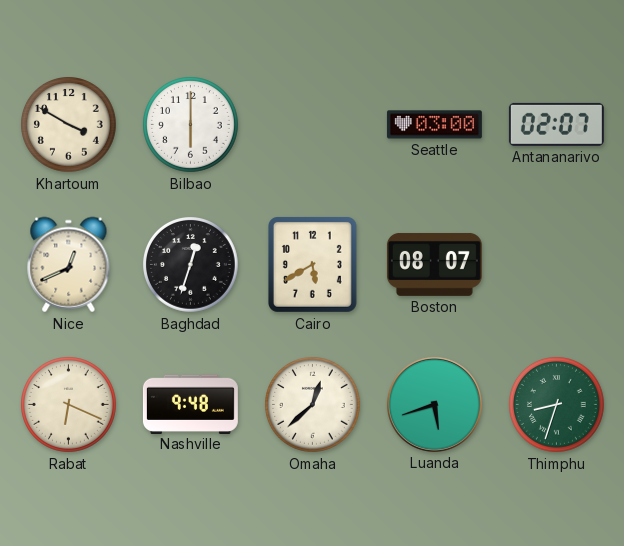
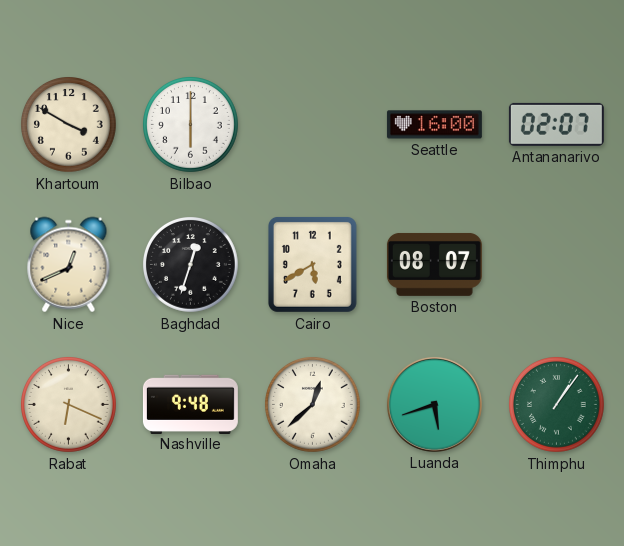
Seattle: 03:00 -> 16:00 (434, 125)
Thimphu: 8:33 -> 1:06 (557, 405)
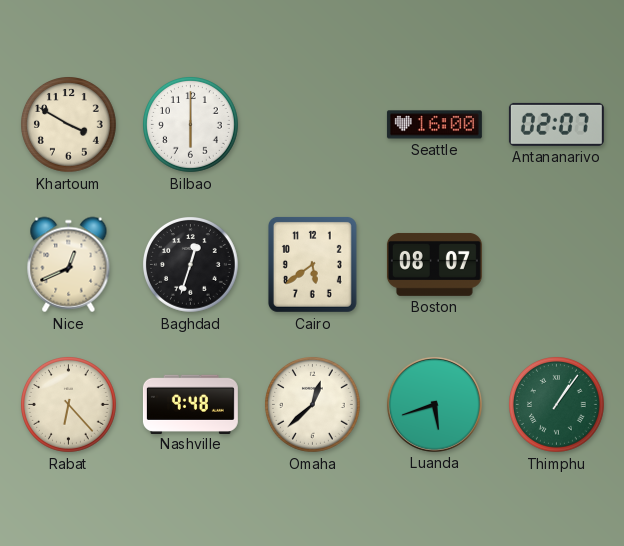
Cairo: 5:40 -> 5:39 (312, 264)
Rabat: 6:19 -> 6:23 (69, 405)
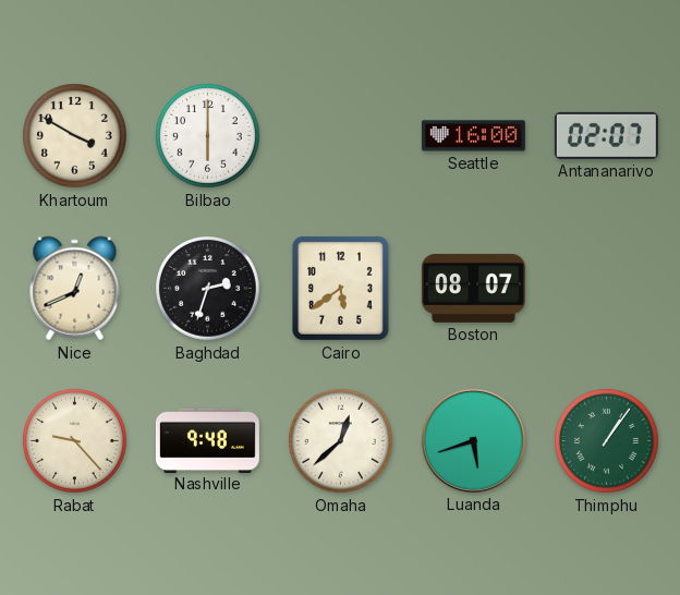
Baghdad: 12:33 -> 2:33 (208, 289)
Rabat: 6:23 -> 9:23 (75, 441)
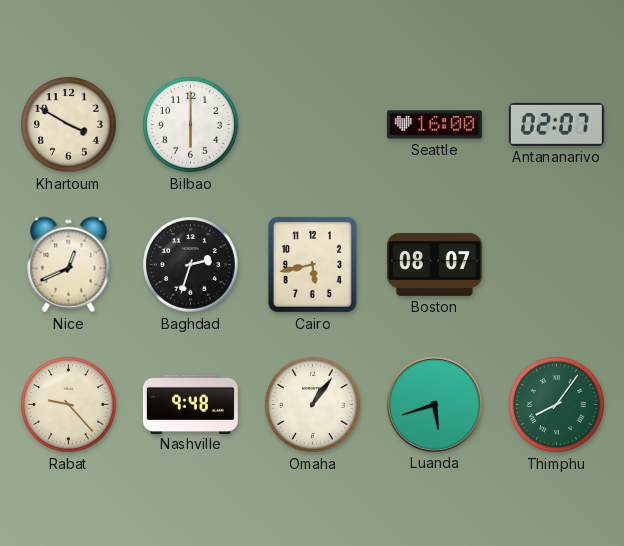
Cairo: 5:39 -> 5:43 (312, 264)
Omaha: 12:38 -> 1:06 (313, 405)
Thimphu: 1:06 -> 8:06 (557, 405)
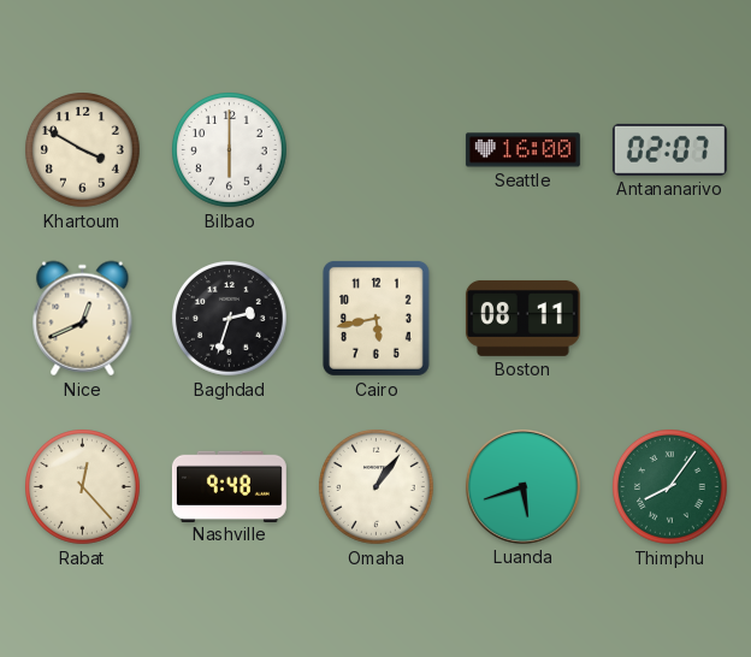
Boston: 08:07 -> 08:11 (522, 318)
Rabat: 9:23 -> 12:23 (83, 487)
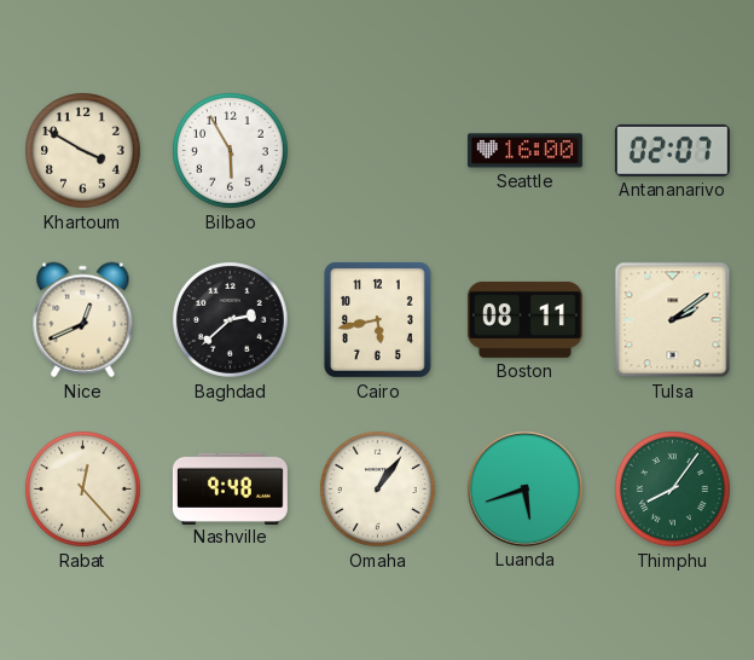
Bilbao: 6:00 -> 5:55 (231, 151)
Baghdad: 2:33 -> 2:38 (231, 320)
Tulsa: none -> 2:09 (673, 320)
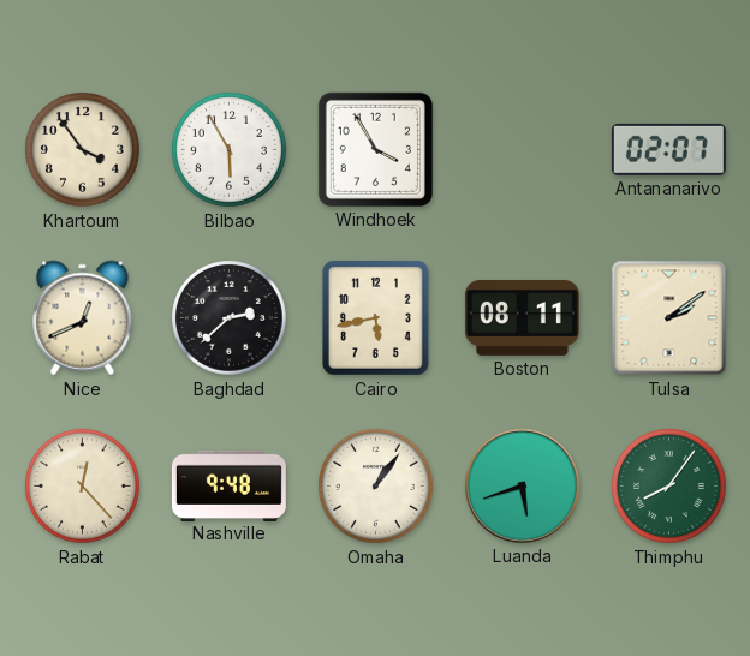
Khartoum: 3:50 -> 3:54 (83, 150)
Windhoek: none -> 3:55 (375, 149)
Seattle: 16:00 -> none (524, 151)
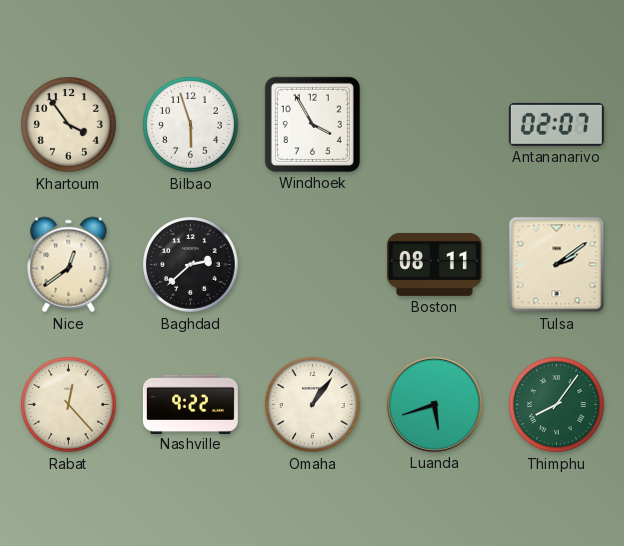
Bilbao: 5:55 -> 5:57 (191, 125)
Nice: 12:41 -> 12:39 (69, 265)
Cairo: 5:43 -> none (375, 317)
Nashville: 9:48 -> 9:22 (190, 404)
